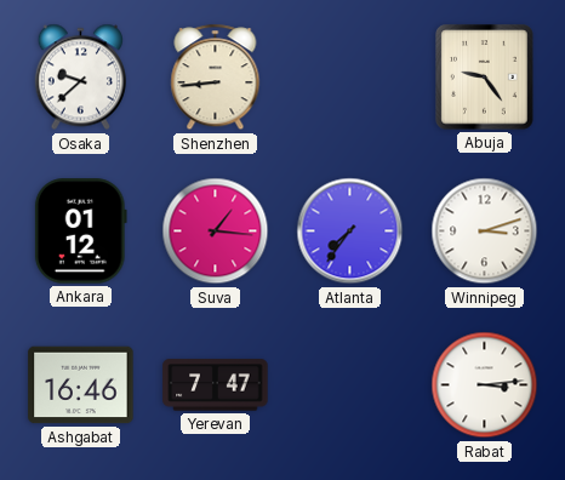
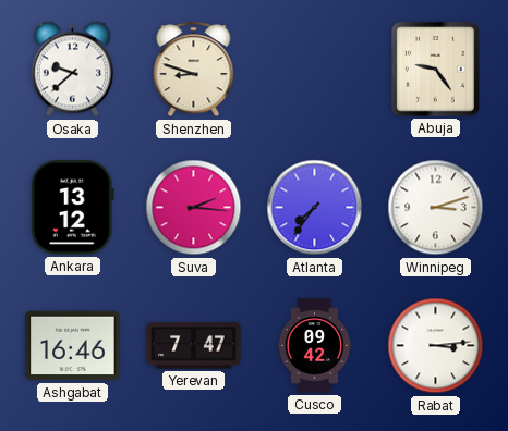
Shenzhen: 8:44 -> 8:48 (194, 70)
Ankara: 01:12 -> 13:12 (72, 208)
Suva: 1:16 -> 2:16 (194, 208)
Cusco: none -> 09:42 (315, 346)
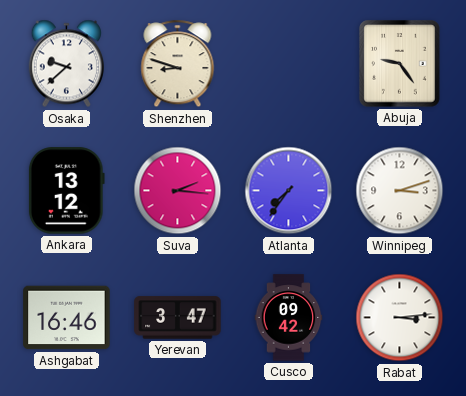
Yerevan: 7:47 -> 3:47 (178, 318)
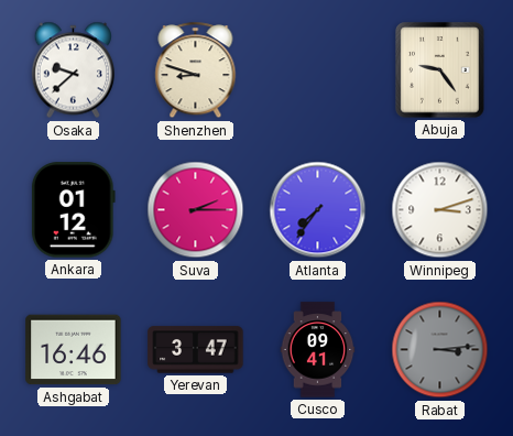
Ankara: 13:12 -> 01:12 (73, 210)
Suva: 2:16 -> 2:15 (196, 210)
Cusco: 09:42 -> 09:41 (318, 350)
Rabat dial: white -> grey (440, 350)
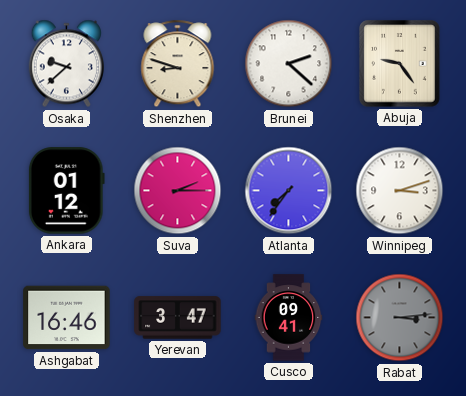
Brunei: none -> 2:22 (289, 64)
